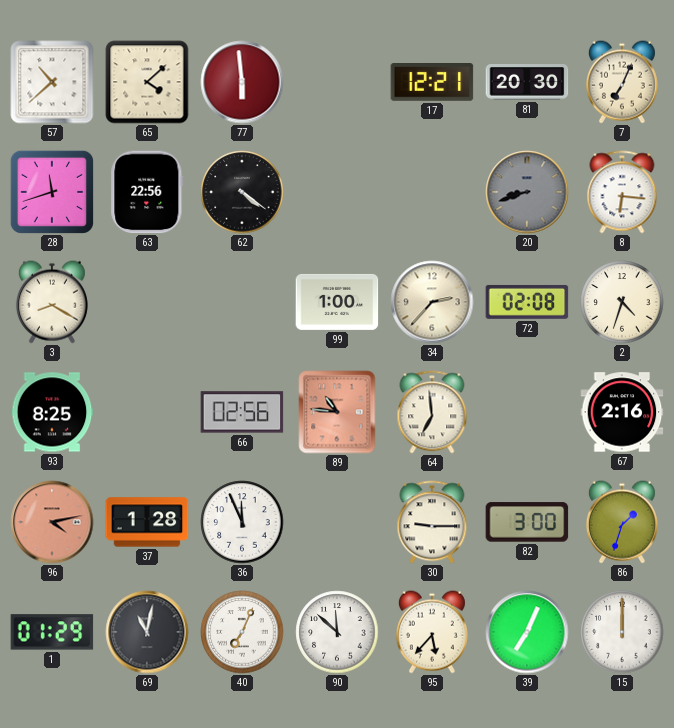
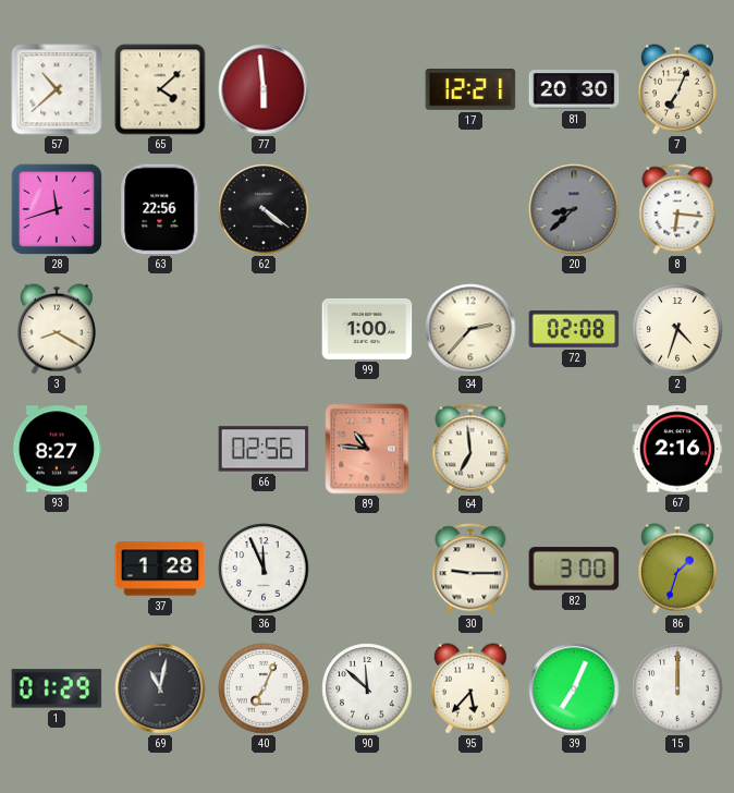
20: 8:42 -> 8:38 (574, 209)
93: 8:25 -> 8:27 (57, 449)
96: 4:13 -> none (52, 522)
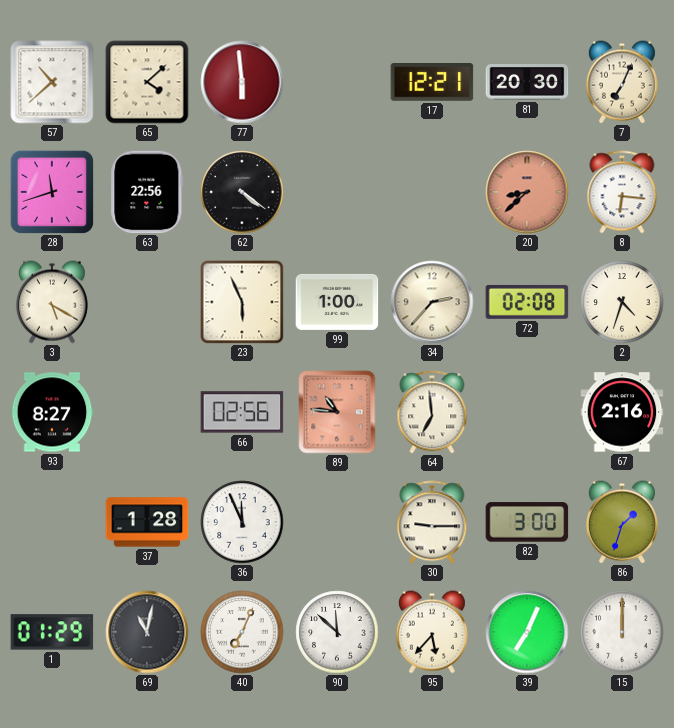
20 dial: grey -> salmon (527, 192)
3: 8:20 -> 5:20 (52, 302)
23: none -> 5:56 (242, 302)
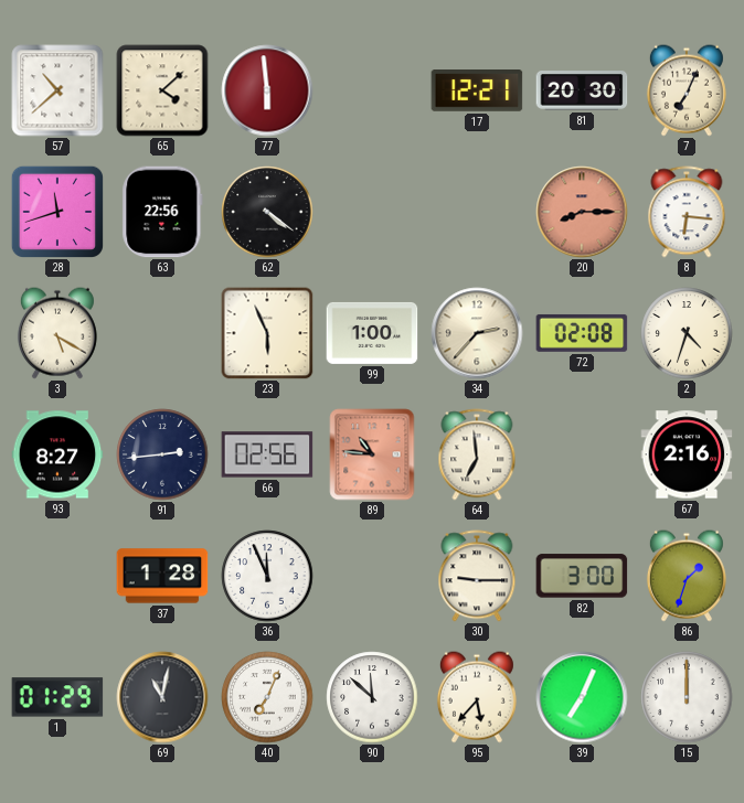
20: 8:38 -> 8:15 (582, 212)
91: none -> 2:44 (162, 454)
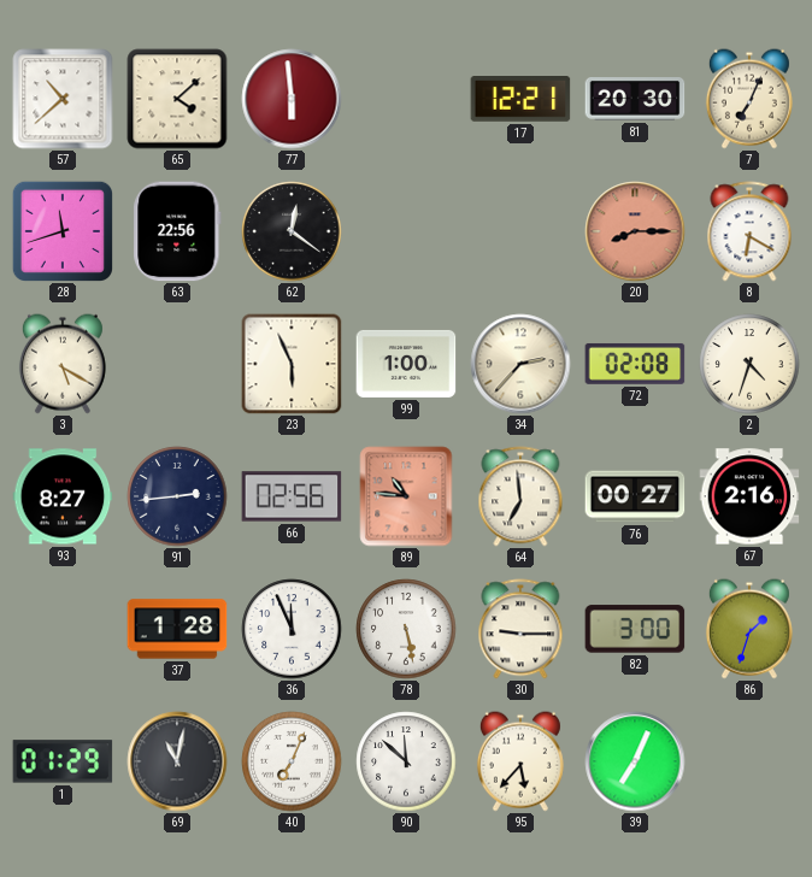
62: 4:21 -> 12:21 (292, 231)
8: 6:16 -> 6:20 (749, 231)
76: none -> 00:27 (635, 496)
78: none -> 5:28 (406, 629)
15: 12:00 -> none (687, 697)
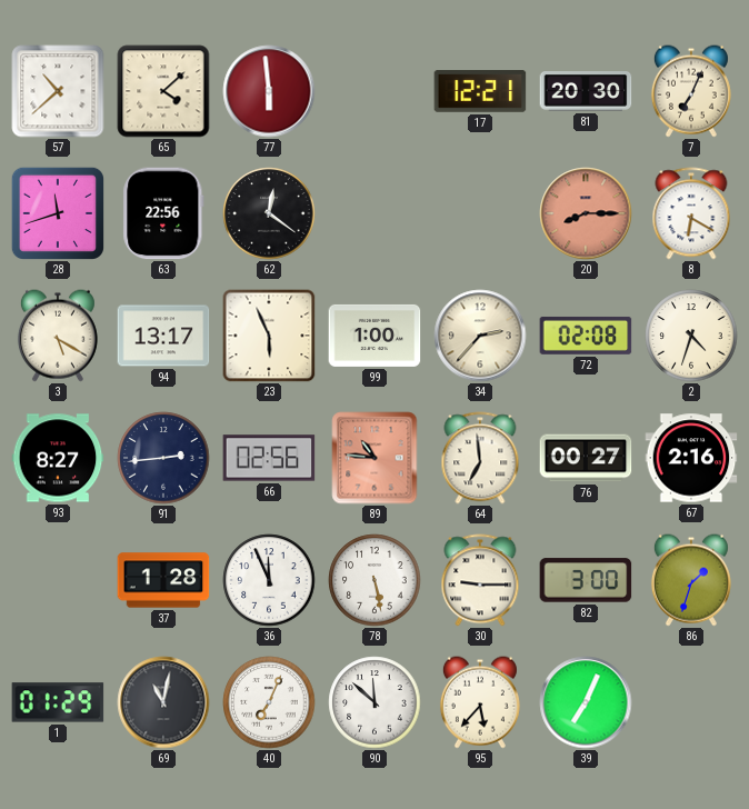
94: none -> 13:17 (163, 336)
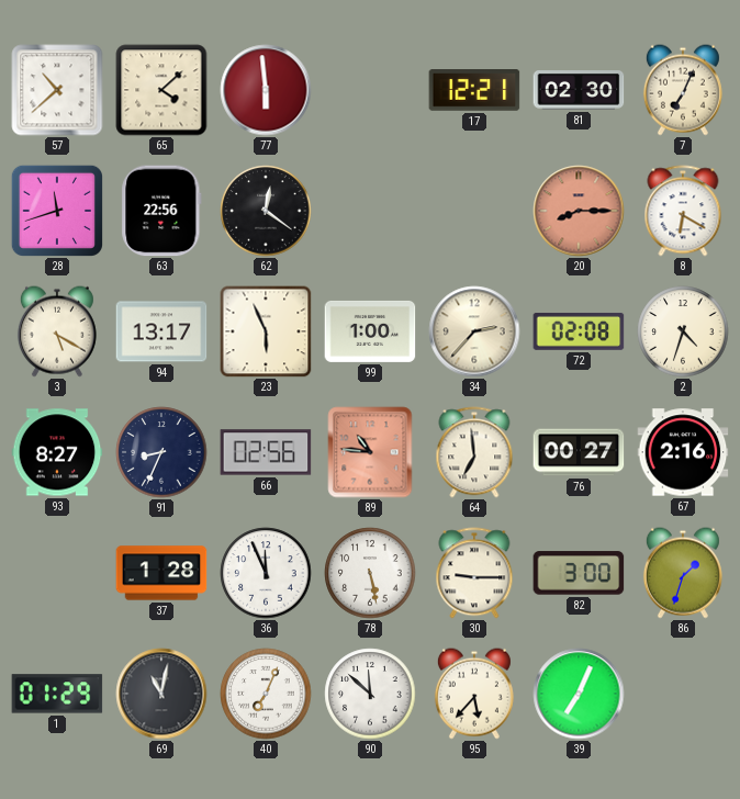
81: 20:30 -> 02:30 (579, 91)
91: 2:44 -> 8:34 (161, 452)
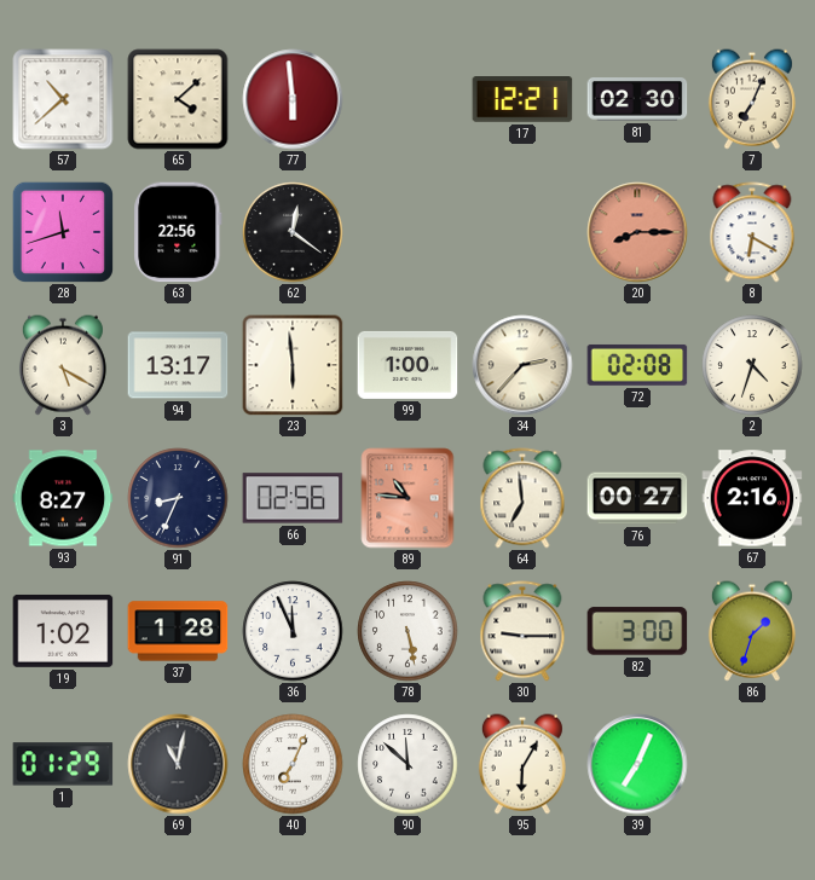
23: 5:56 -> 5:59 (293, 365)
19: none -> 1:02 (63, 631)
95: 5:37 -> 6:05 (522, 764)
